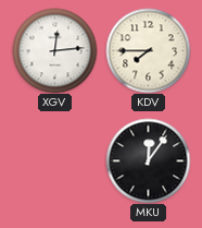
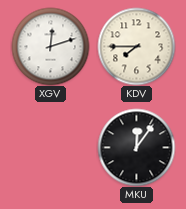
XGV: 12:14 -> 12:12 (50, 46)
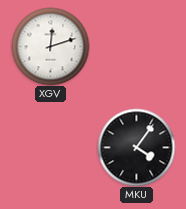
KDV: 7:45 -> none (136, 46)
MKU: 12:06 -> 4:06 (136, 147)
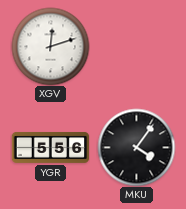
YGR: none -> 5:56 (50, 147)
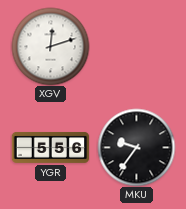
MKU: 4:06 -> 9:36 (136, 147)
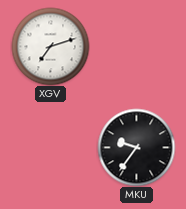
XGV: 12:12 -> 7:12 (50, 46)
YGR: 5:56 -> none (50, 147)
